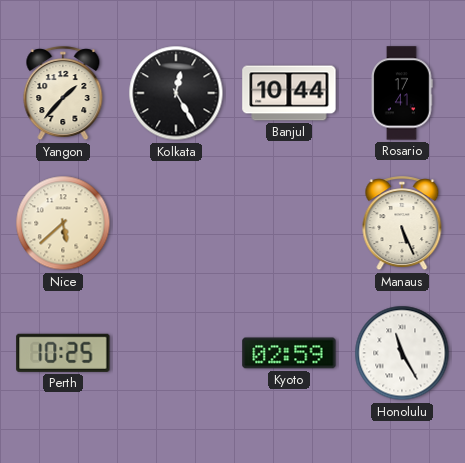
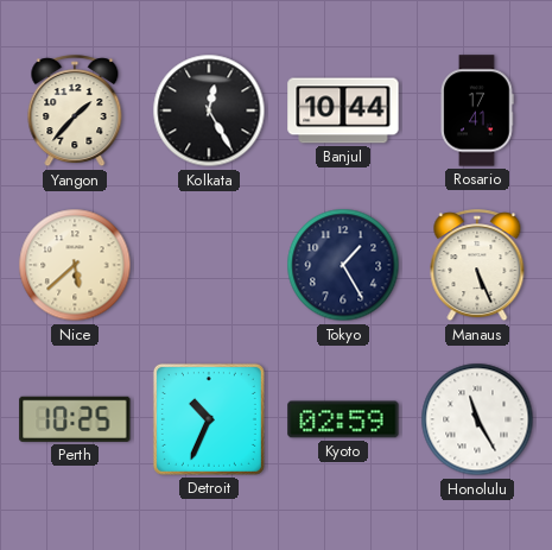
Tokyo: none -> 1:25 (343, 265)
Detroit: none -> 10:34 (209, 419)
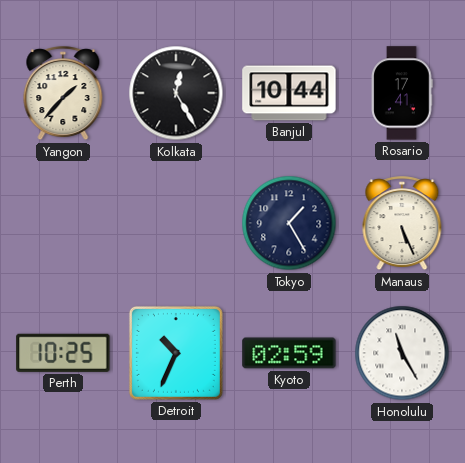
Nice: 5:38 -> none (75, 265)
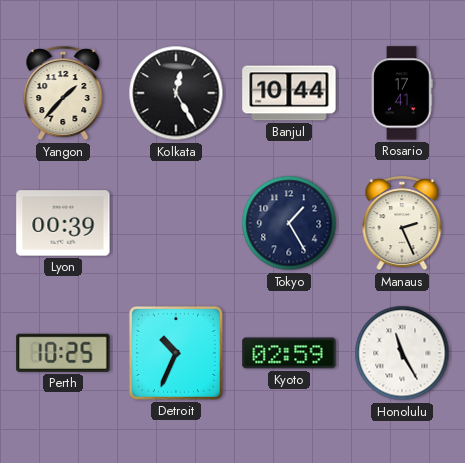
Lyon: none -> 00:39 (63, 223)
Manaus: 5:26 -> 2:26 (402, 224)
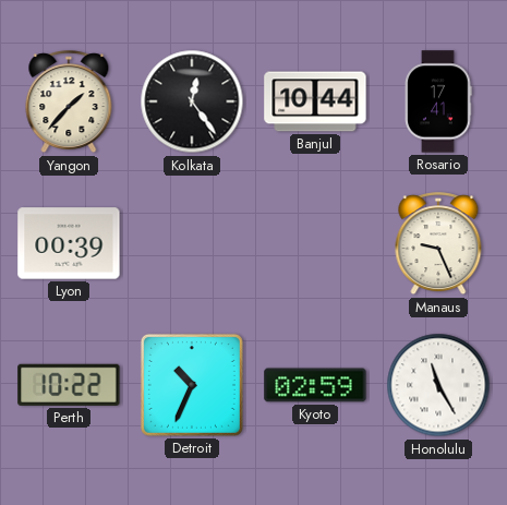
Kolkata: 12:25 -> 12:24 (192, 101)
Tokyo: 1:25 -> none (289, 223)
Manaus: 2:26 -> 9:26 (438, 244)
Perth: 10:25 -> 10:22 (69, 385)
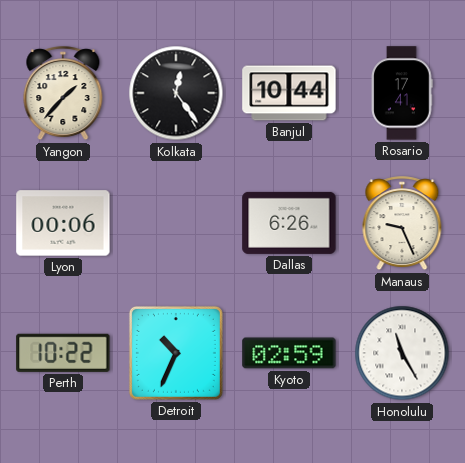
Lyon: 00:39 -> 00:06 (63, 223)
Dallas: none -> 6:26 (289, 223)
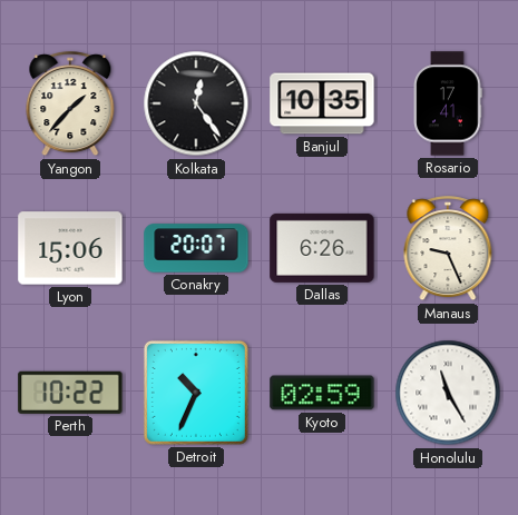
Banjul: 10:44 -> 10:35 (322, 103)
Lyon: 00:06 -> 15:06 (70, 248)
Conakry: none -> 20:07 (196, 248)
